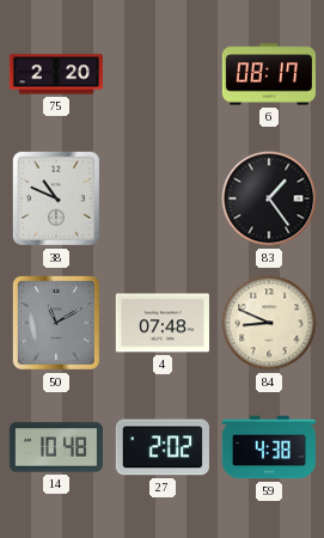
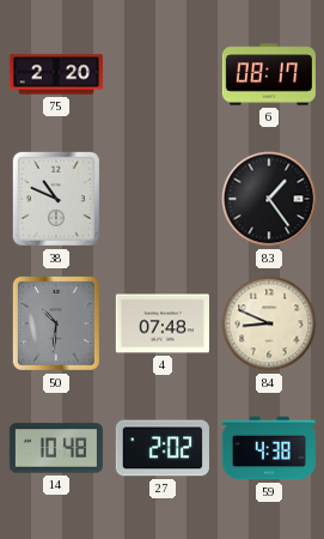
50: 11:10 -> 10:31 (56, 323)
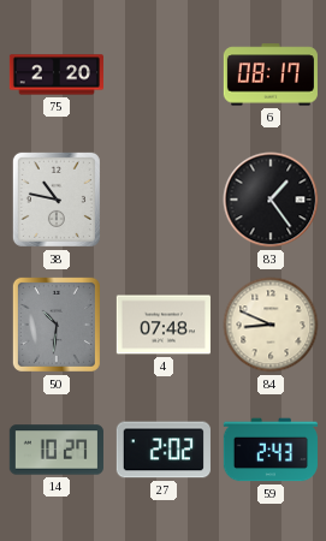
38: 10:49 -> 10:47 (57, 200)
14: 10:48 -> 10:27 (57, 450)
59: 4:38 -> 2:43 (271, 450)
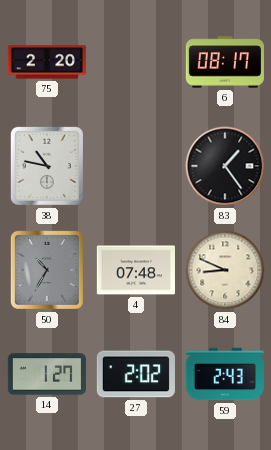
50: 10:31 -> 10:35 (47, 270)
14: 10:27 -> 1:27 (47, 374)
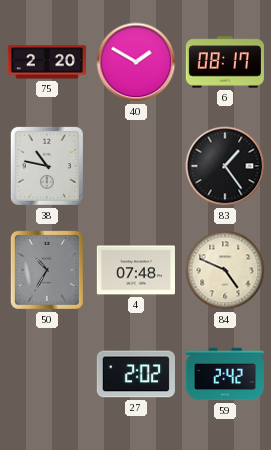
40: none -> 1:50 (136, 62)
84: 8:49 -> 4:49 (225, 270)
14: 1:27 -> none (47, 374)
59: 2:43 -> 2:42 (225, 374)
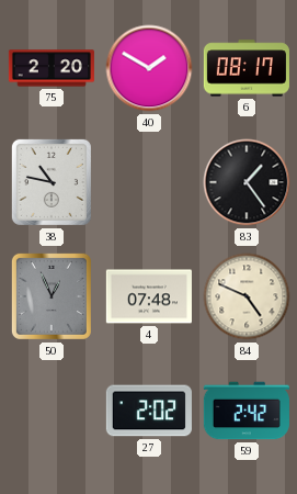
50: 10:35 -> 12:56 (52, 296)
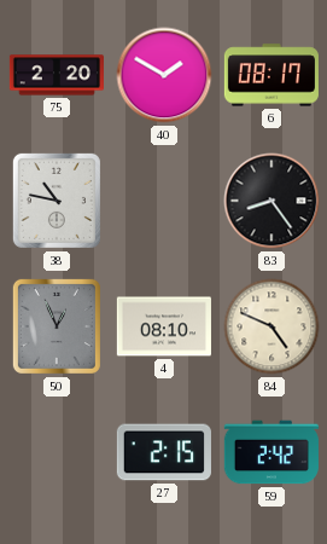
83: 1:24 -> 8:24 (271, 201)
4: 07:48 -> 08:10 (164, 326)
27: 2:02 -> 2:15 (164, 452)
